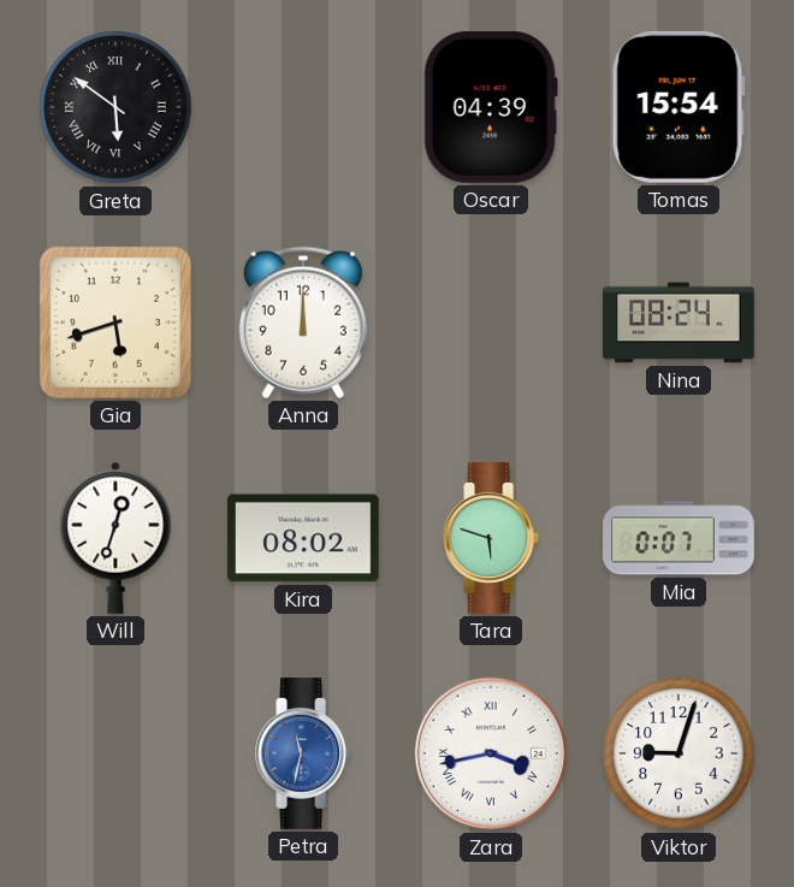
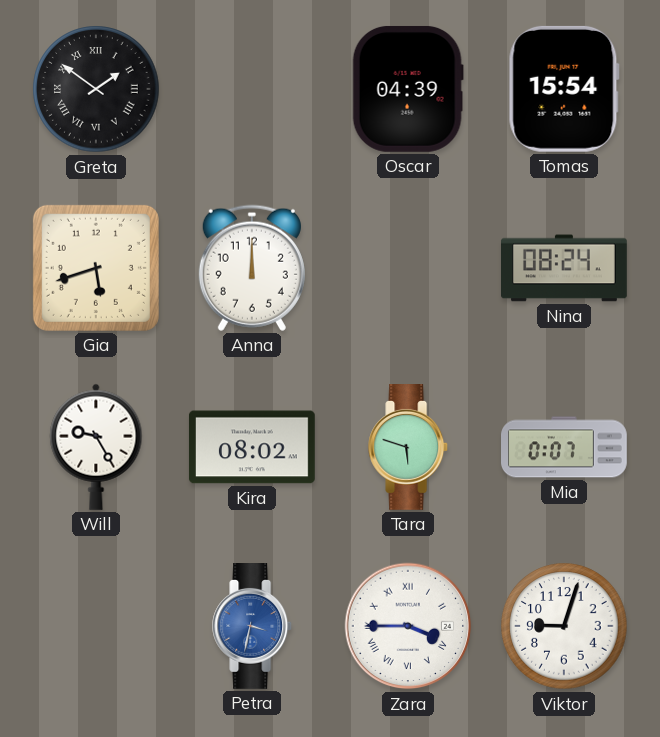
Greta: 5:51 -> 1:51 (96, 89)
Will: 12:33 -> 9:25 (96, 447)
Petra: 11:32 -> 3:32 (253, 627)
Zara: 3:43 -> 3:45 (408, 626)
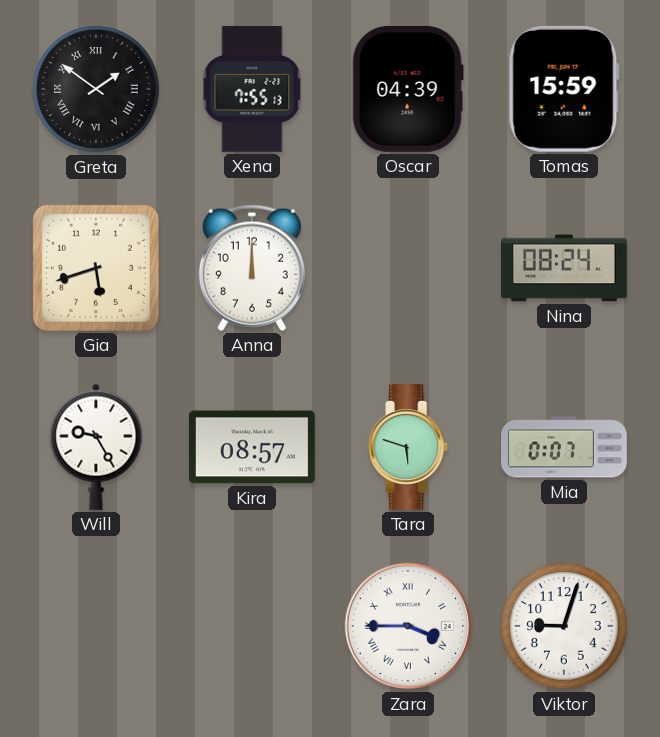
Xena: none -> 7:55 (252, 89)
Tomas: 15:54 -> 15:59 (564, 89)
Kira: 08:02 -> 08:57 (252, 447)
Petra: 3:32 -> none (253, 627)
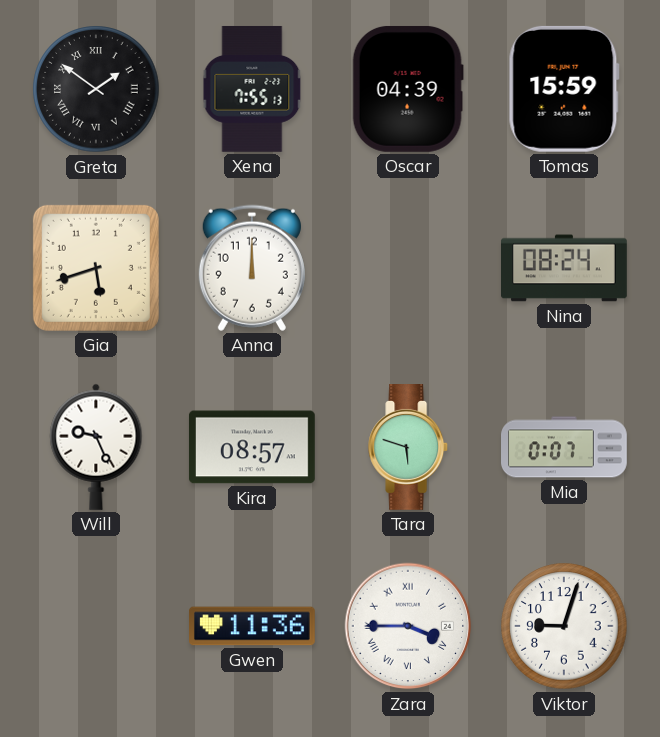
Will: 9:25 -> 9:26 (96, 447)
Gwen: none -> 11:36 (253, 626)
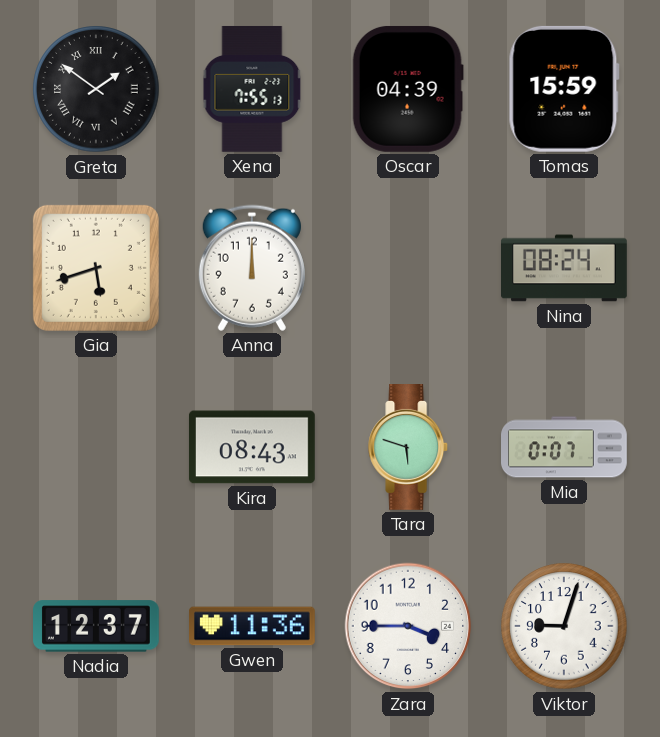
Will: 9:26 -> none (96, 447)
Kira: 08:57 -> 08:43 (252, 447)
Nadia: none -> 12:37 (97, 626)
Zara numerals: Roman -> Arabic (408, 626)
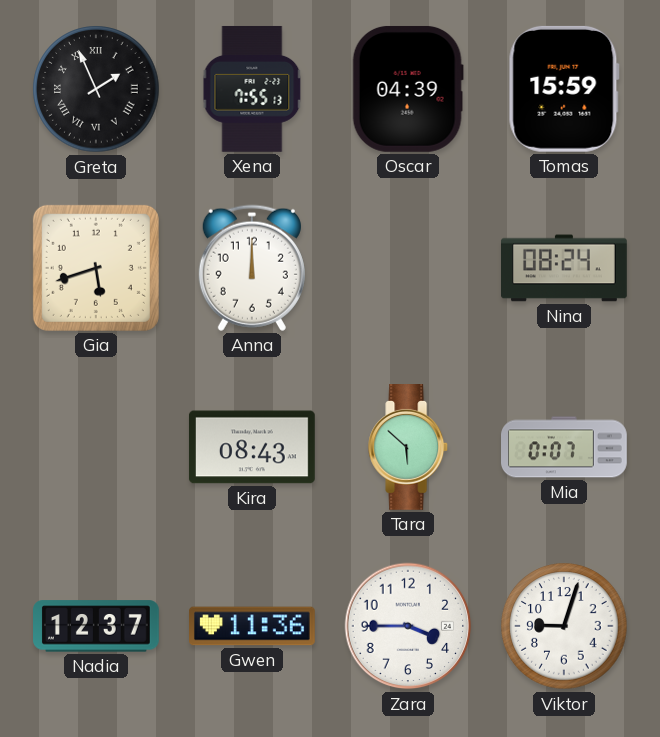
Greta: 1:51 -> 1:56 (96, 89)
Tara: 5:48 -> 5:52 (409, 448)
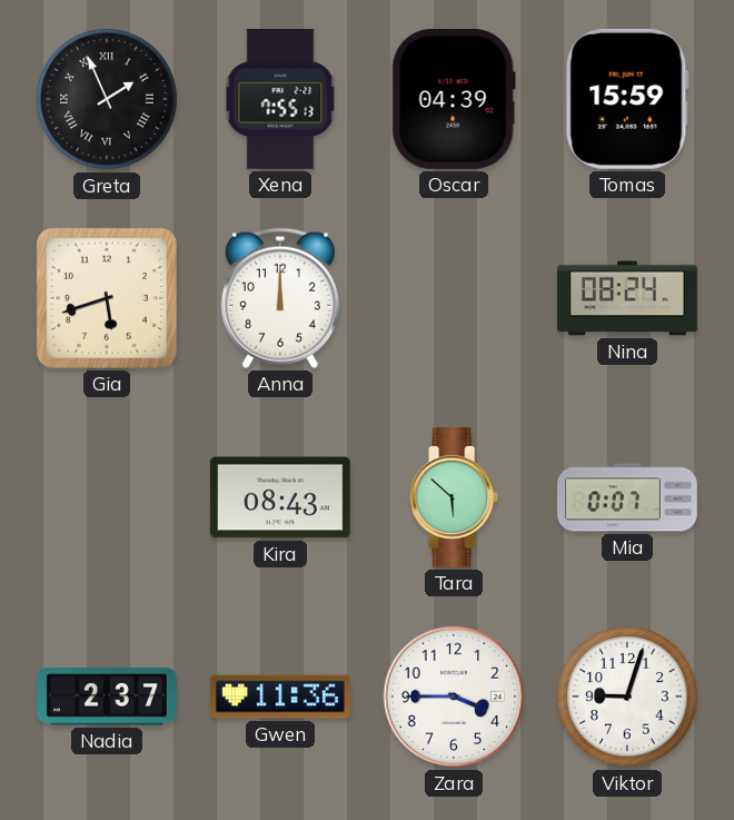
Nadia: 12:37 -> 2:37 (108, 696)
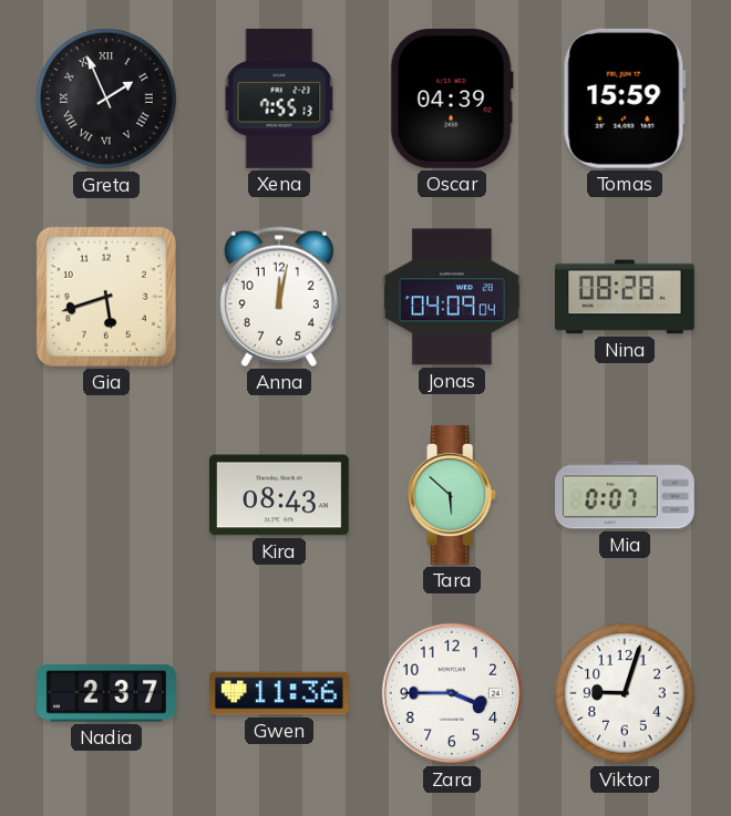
Anna: 12:00 -> 12:02 (279, 297)
Jonas: none -> 04:09 (453, 297)
Nina: 08:24 -> 08:28 (626, 297)
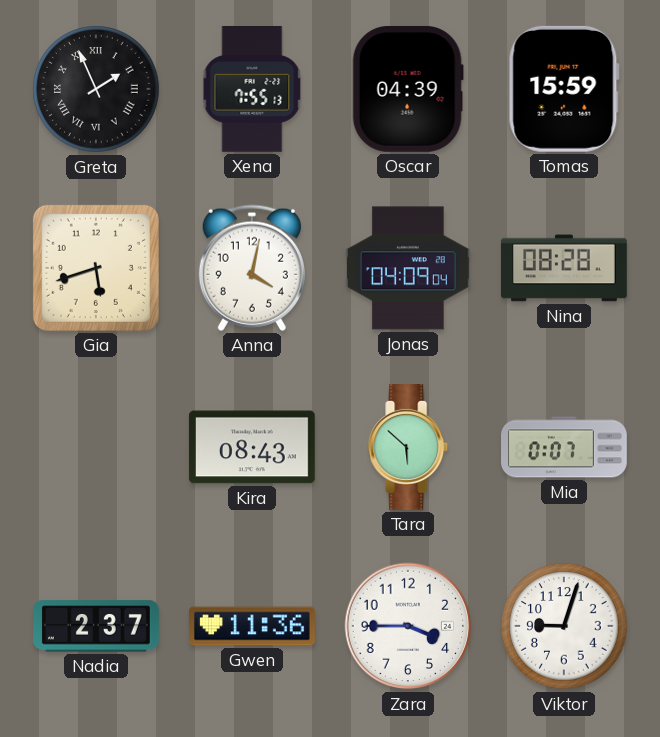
Anna: 12:02 -> 4:02 (252, 268)
